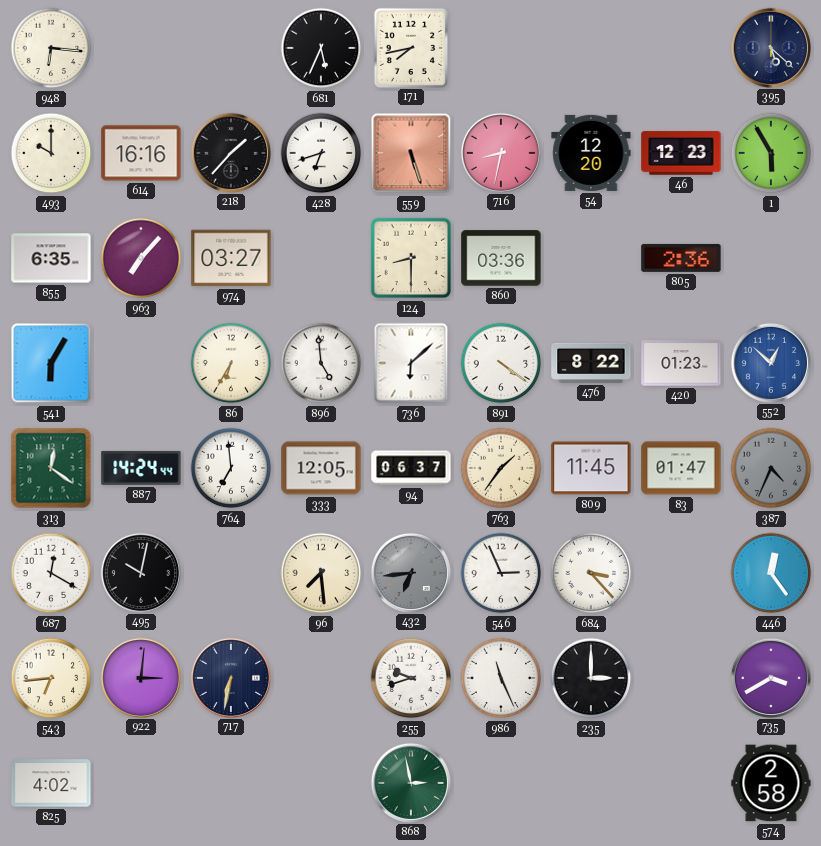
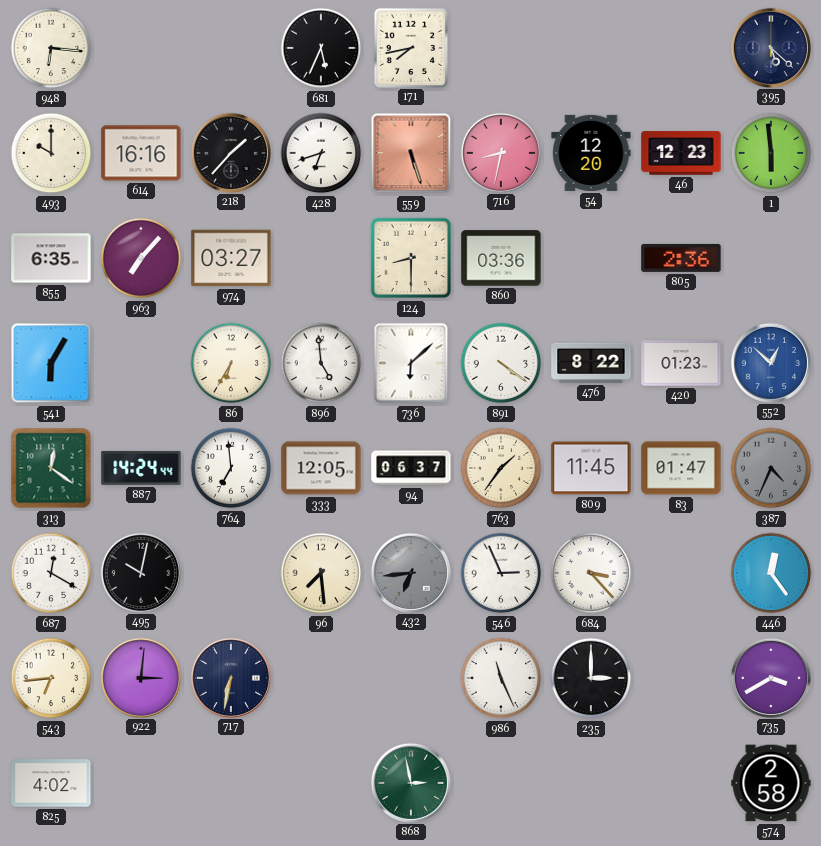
1: 5:55 -> 5:59 (771, 153)
255: 9:42 -> none (411, 678)
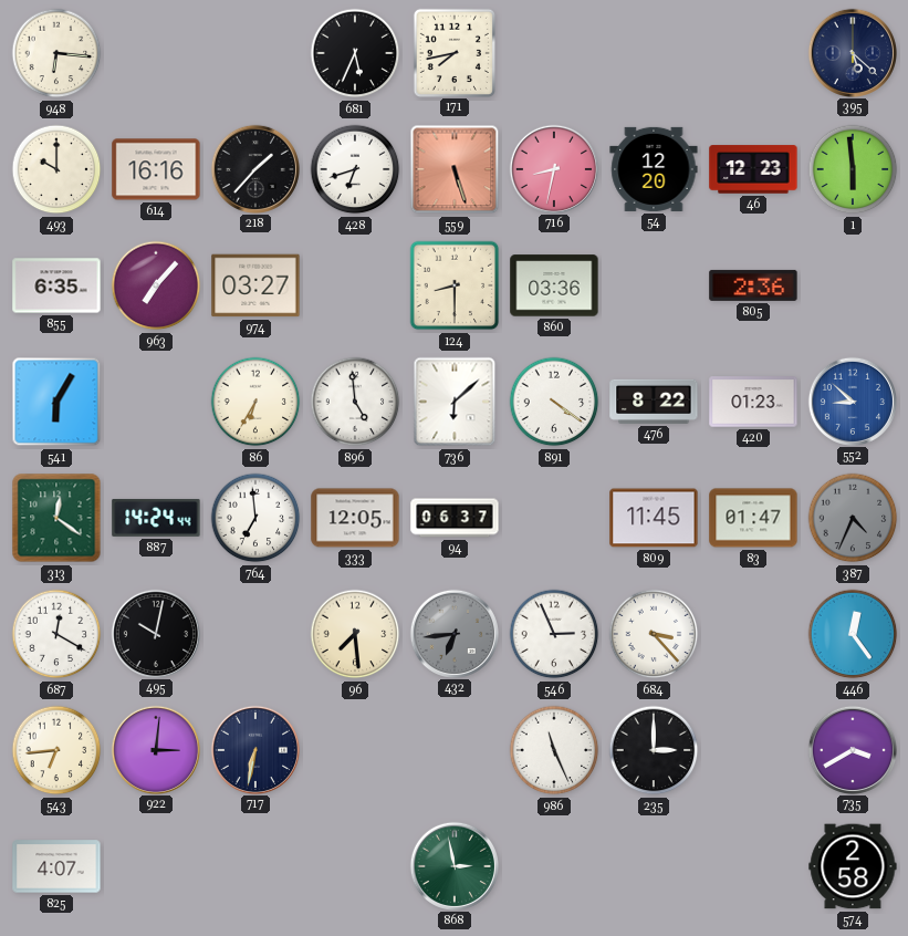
552: 12:52 -> 8:52 (852, 401)
763: 1:36 -> none (501, 468)
825: 4:02 -> 4:07 (56, 866)
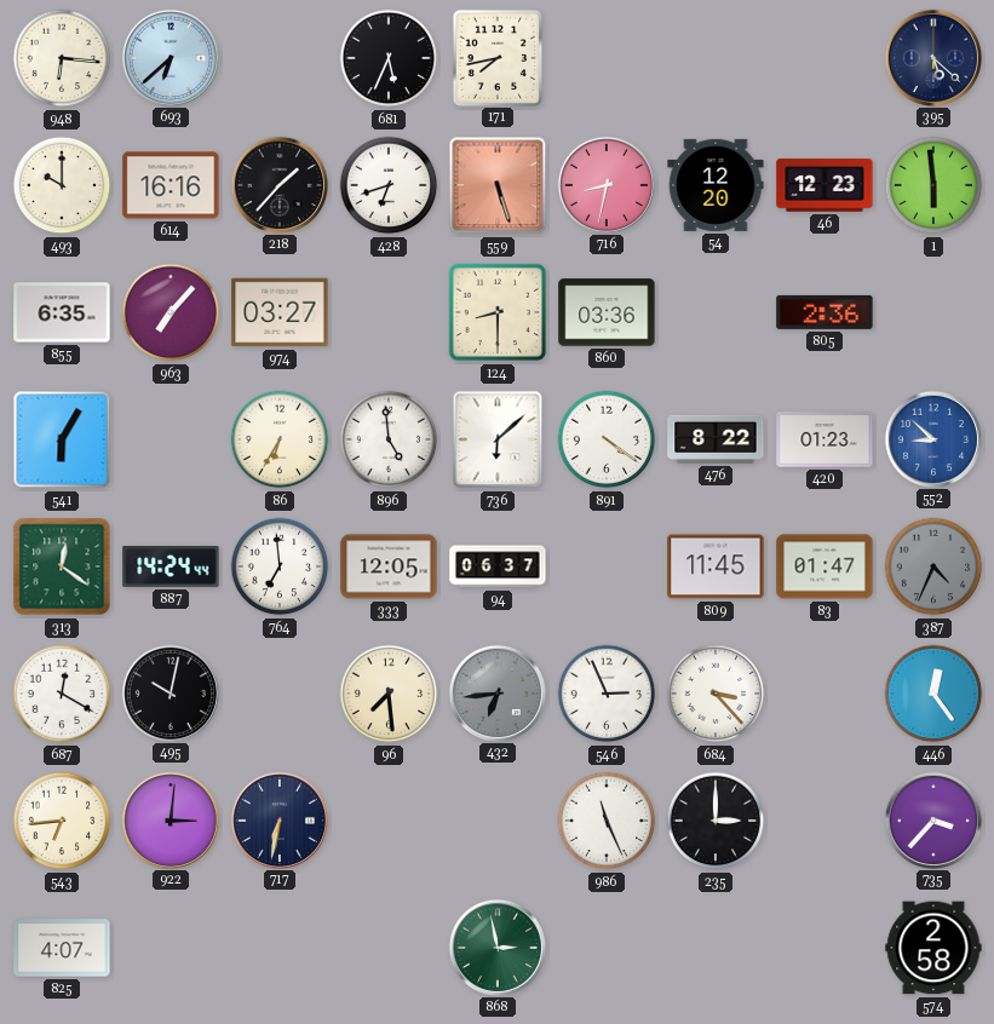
693: none -> 6:38 (170, 57)
735: 3:40 -> 3:37 (932, 819)
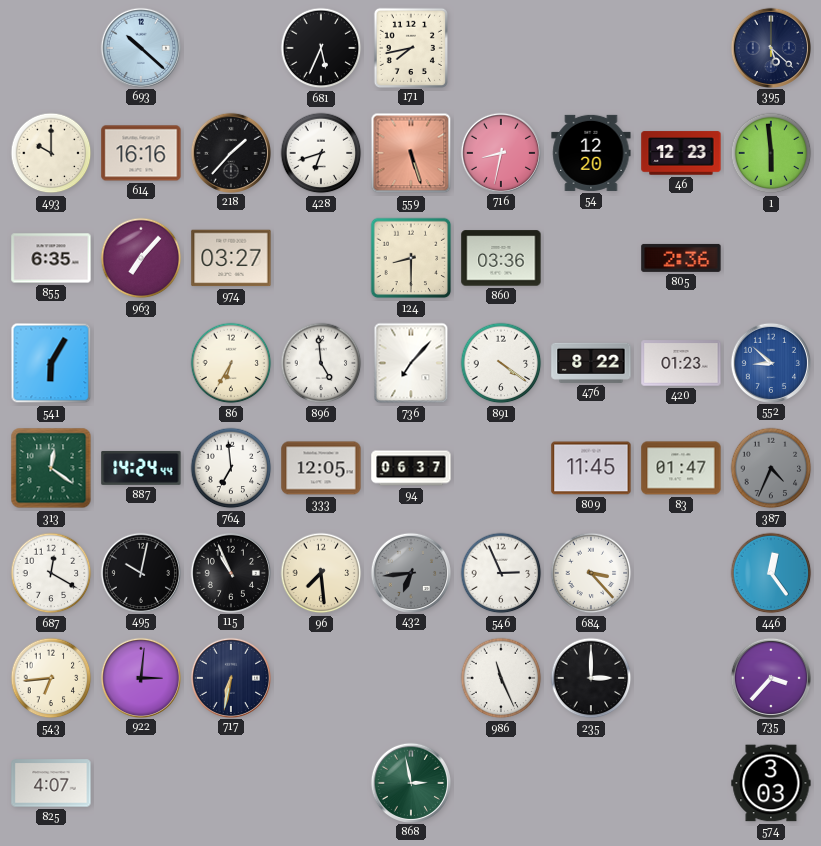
948: 6:16 -> none (62, 58)
693: 6:38 -> 10:22 (140, 47)
736: 6:08 -> 7:07 (411, 363)
115: none -> 10:56 (230, 572)
574: 2:58 -> 3:03 (771, 783)
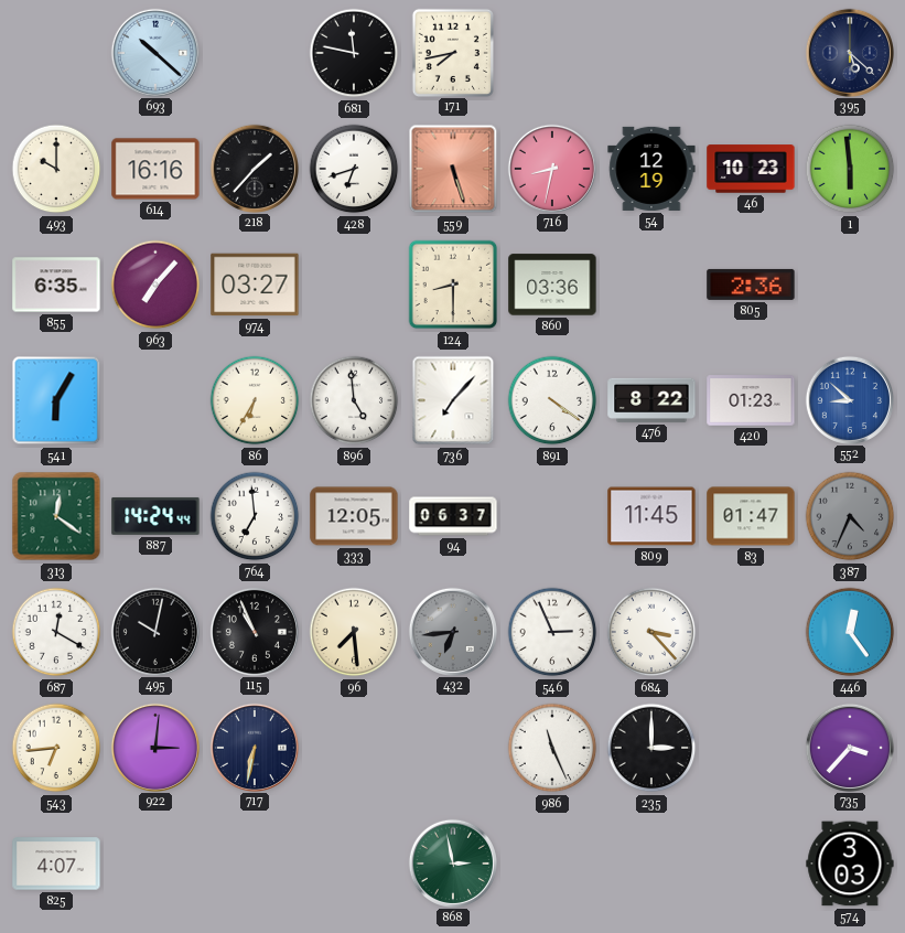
681: 5:34 -> 11:47 (354, 53)
54: 12:20 -> 12:19 (651, 169)
46: 12:23 -> 10:23 (751, 169)
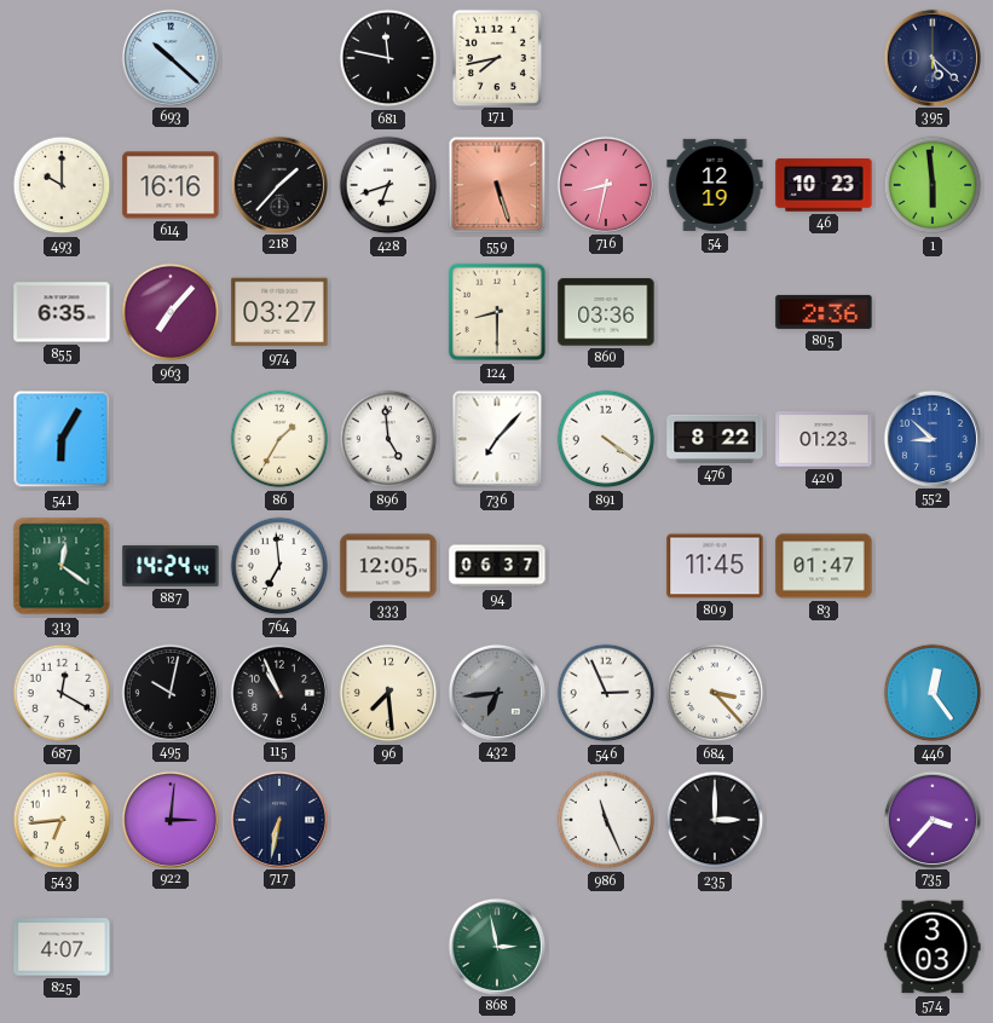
86: 6:35 -> 1:35 (279, 439)
387: 4:34 -> none (850, 516)
